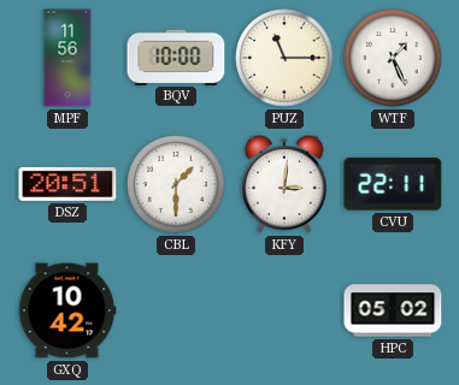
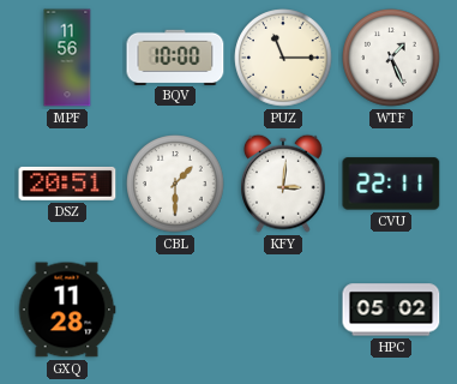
GXQ: 10:42 -> 11:28 (67, 310)
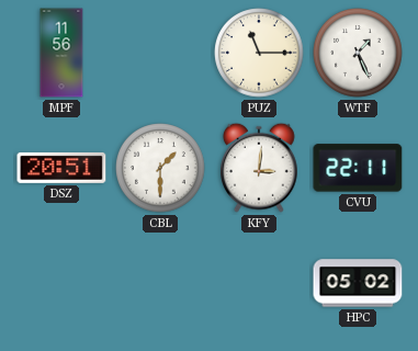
BQV: 10:00 -> none (175, 56)
GXQ: 11:28 -> none (67, 310)
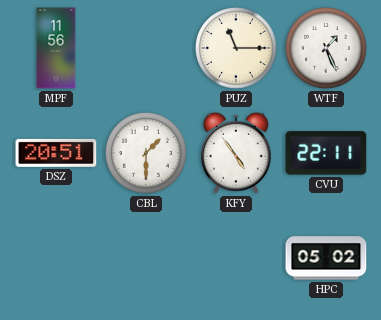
KFY: 3:01 -> 4:54 (236, 153)
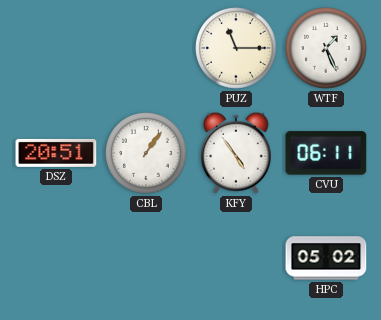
MPF: 11:56 -> none (56, 48)
CBL: 1:30 -> 1:06 (146, 153)
CVU: 22:11 -> 06:11 (326, 153)
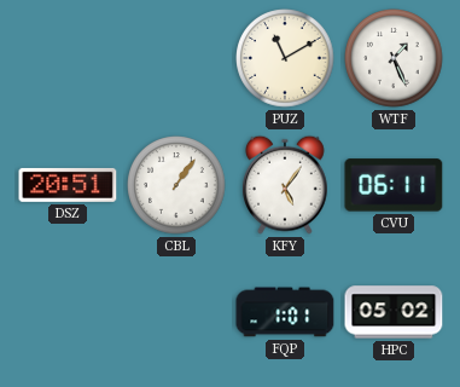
PUZ: 11:15 -> 11:10 (285, 58)
KFY: 4:54 -> 5:06 (285, 185)
FQP: none -> 1:01 (285, 312)
